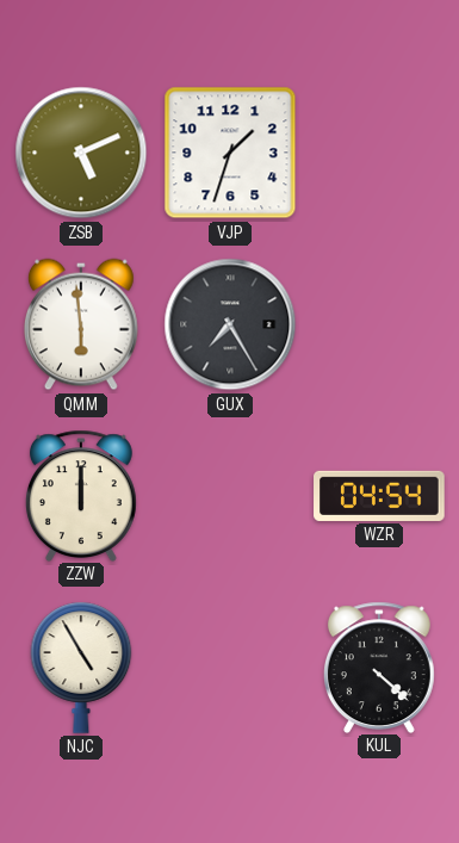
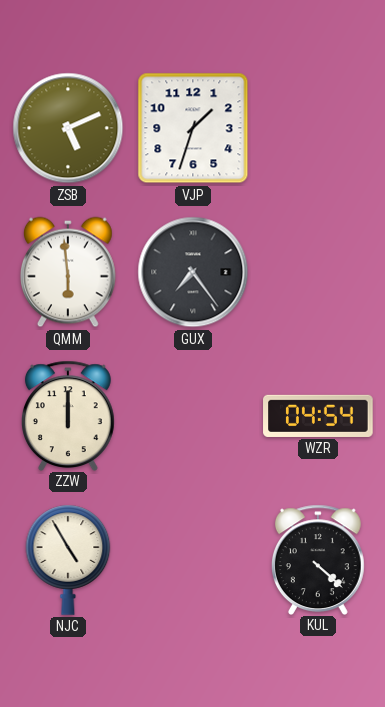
GUX: 7:25 -> 7:24 (193, 272)
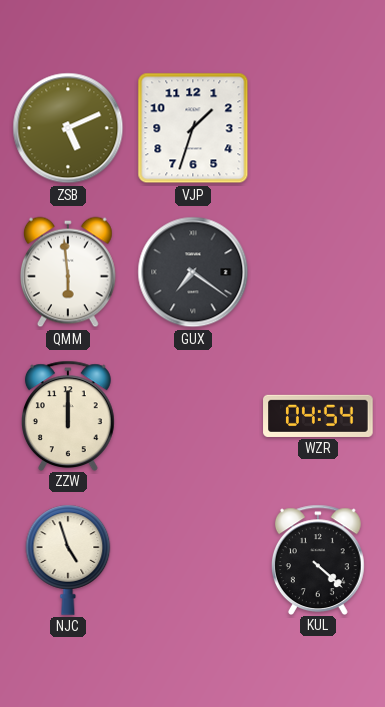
GUX: 7:24 -> 7:21 (193, 272)
NJC: 4:55 -> 4:57 (68, 560)
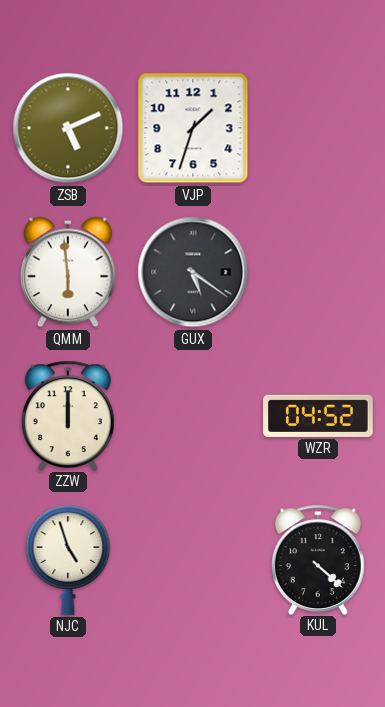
GUX: 7:21 -> 5:21 (193, 272)
WZR: 04:54 -> 04:52 (318, 416)
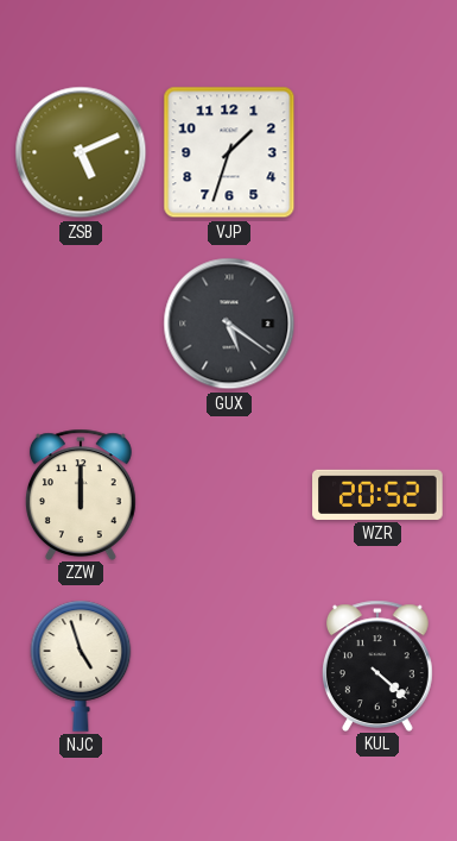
QMM: 5:59 -> none (68, 272)
WZR: 04:52 -> 20:52 (377, 495)
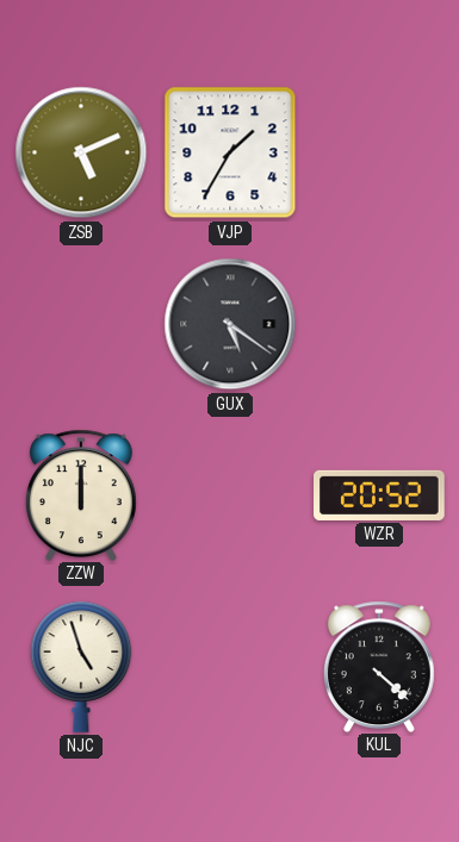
VJP: 1:33 -> 1:35 (230, 152)
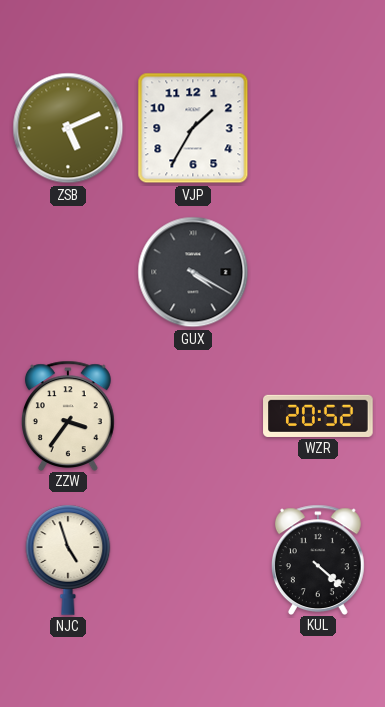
GUX: 5:21 -> 4:20 (193, 272)
ZZW: 12:00 -> 3:36 (68, 415)
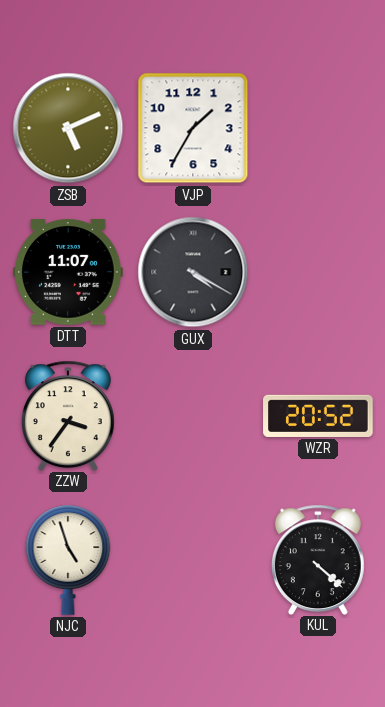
DTT: none -> 11:07 (68, 272)
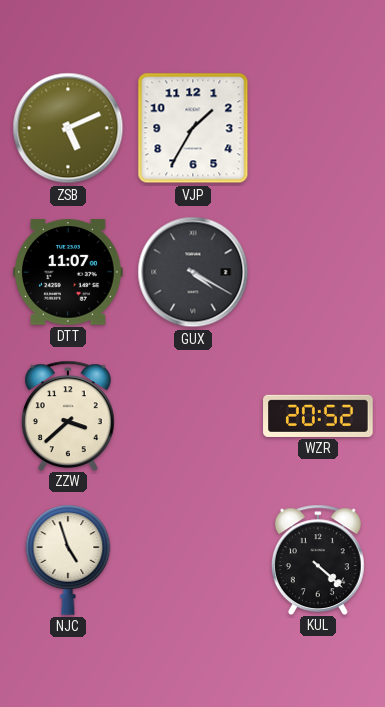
ZZW: 3:36 -> 3:38 (68, 415)
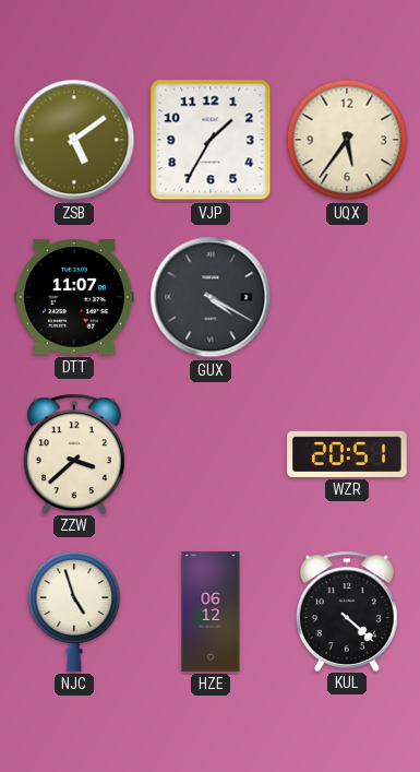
ZSB: 5:11 -> 5:09 (74, 140)
UQX: none -> 5:36 (347, 140)
WZR: 20:52 -> 20:51 (347, 454)
HZE: none -> 06:12 (211, 611)
